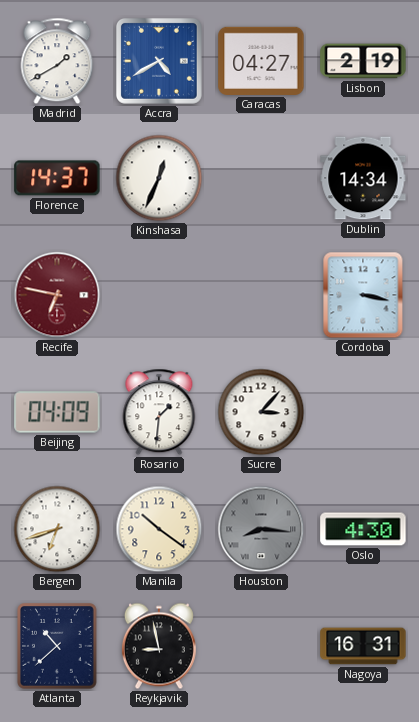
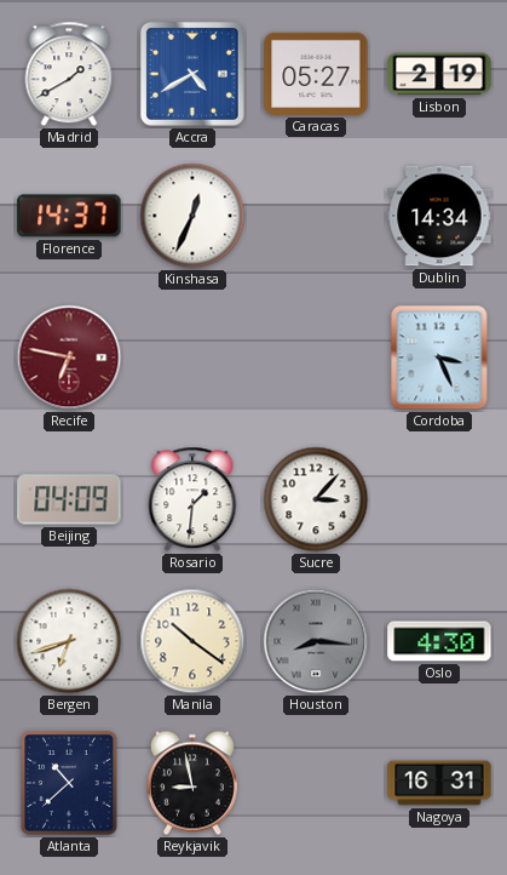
Caracas: 04:27 -> 05:27 (316, 74)
Cordoba: 3:17 -> 3:26 (439, 358)
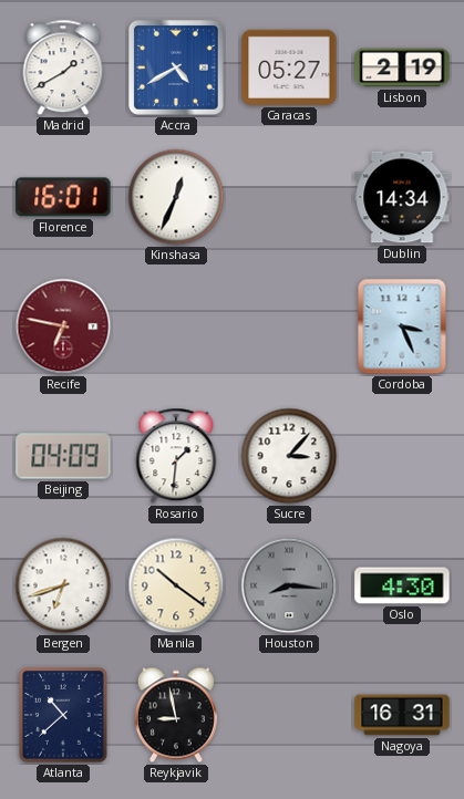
Florence: 14:37 -> 16:01 (63, 197)
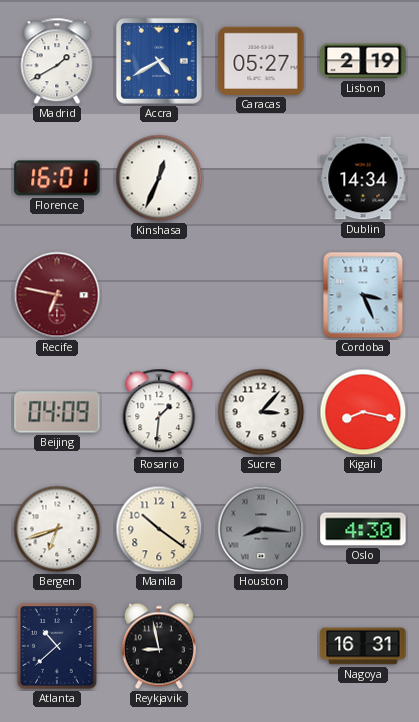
Kigali: none -> 8:17 (363, 412)
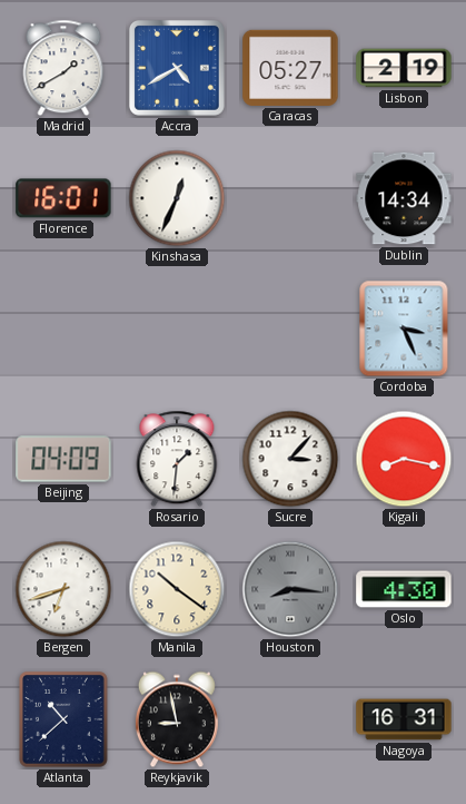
Recife: 6:47 -> none (57, 295)
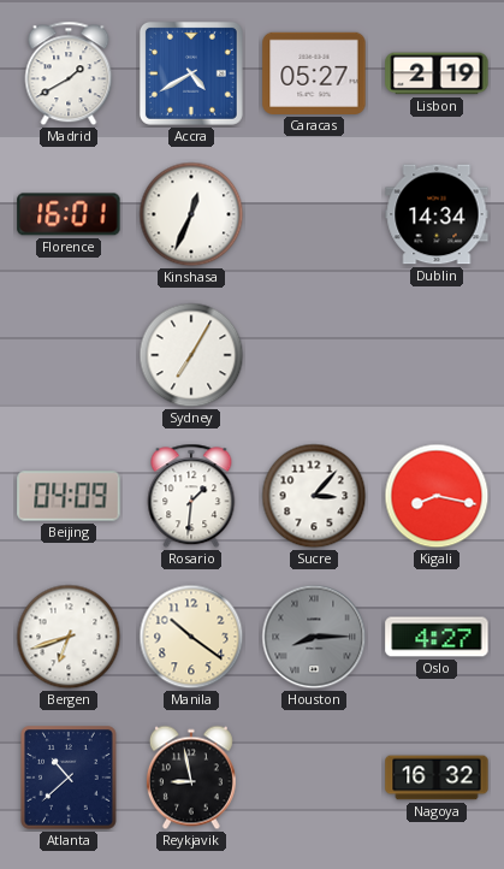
Sydney: none -> 7:05 (191, 355)
Cordoba: 3:26 -> none (404, 329)
Houston: 8:16 -> 8:15 (314, 637)
Oslo: 4:30 -> 4:27 (437, 637)
Nagoya: 16:31 -> 16:32 (437, 778)
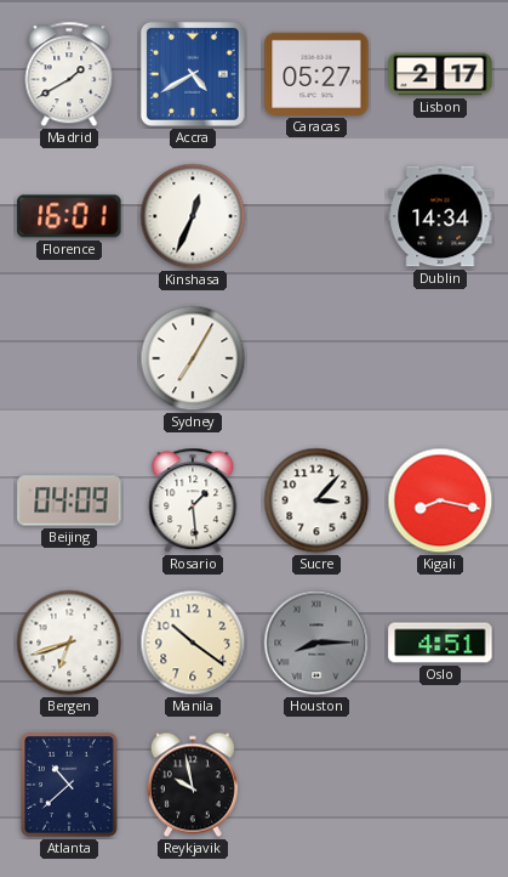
Lisbon: 2:19 -> 2:17 (440, 74)
Rosario: 1:31 -> 1:29 (193, 500)
Oslo: 4:27 -> 4:51 (440, 643)
Reykjavik: 8:58 -> 9:58 (193, 785)
Nagoya: 16:32 -> none (437, 778)
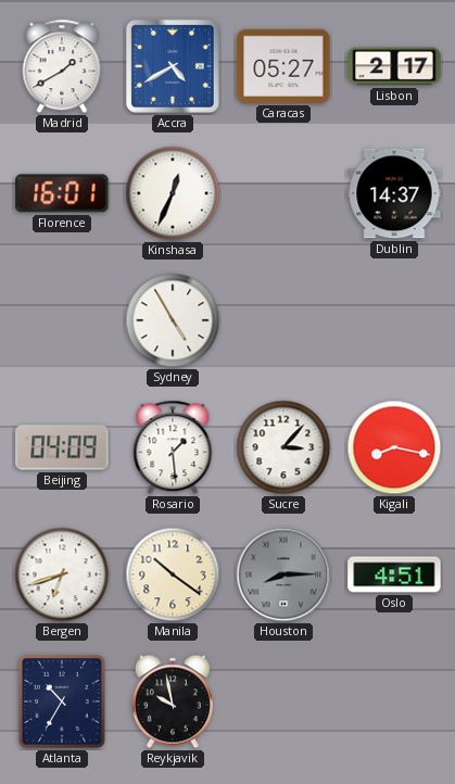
Dublin: 14:34 -> 14:37 (394, 193)
Sydney: 7:05 -> 4:55 (173, 320)
Atlanta: 10:38 -> 10:35 (63, 703)
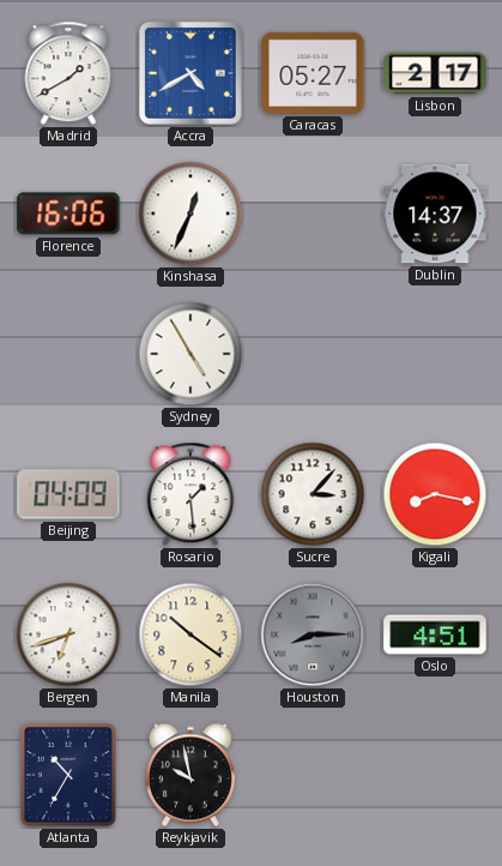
Florence: 16:01 -> 16:06 (68, 214)
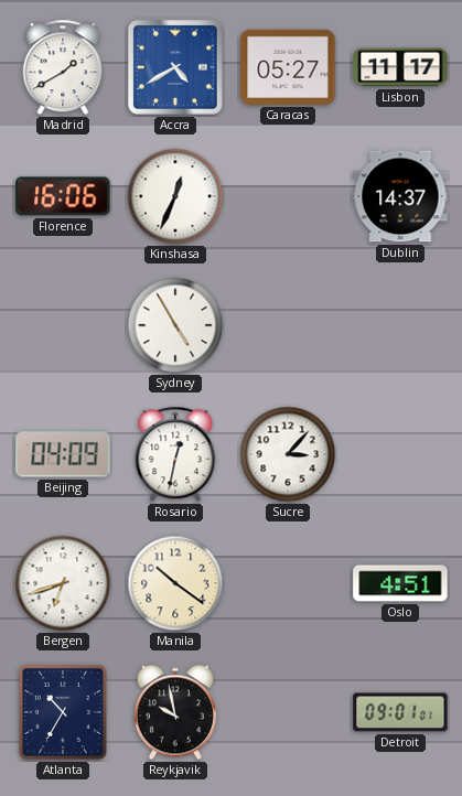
Lisbon: 2:17 -> 11:17 (400, 67)
Rosario: 1:29 -> 12:32 (175, 454)
Kigali: 8:17 -> none (435, 494)
Houston: 8:15 -> none (313, 635)
Detroit: none -> 09:01 (400, 712)
